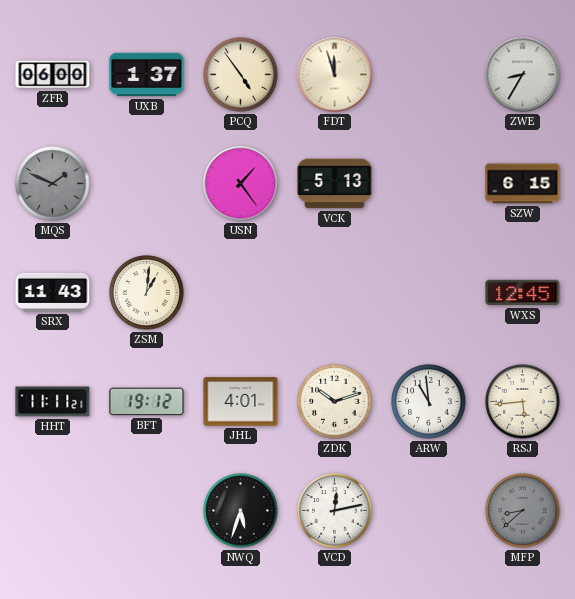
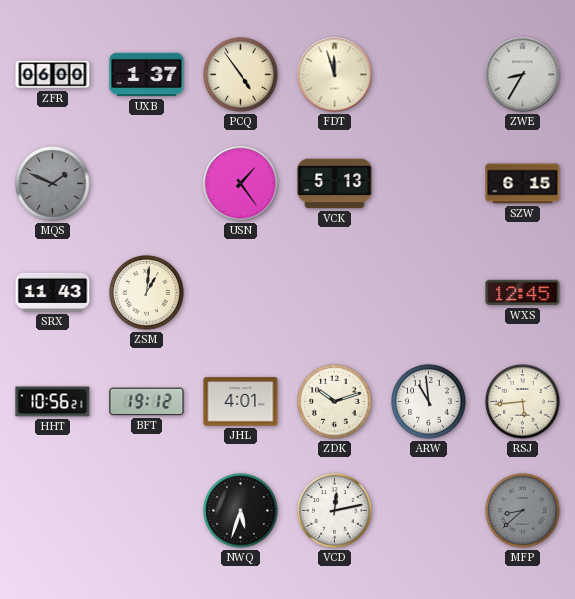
HHT: 11:11 -> 10:56 (53, 402)
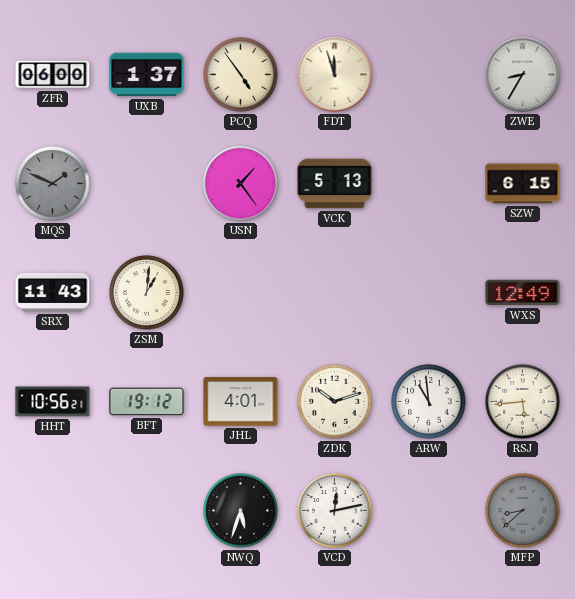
WXS: 12:45 -> 12:49 (523, 293)
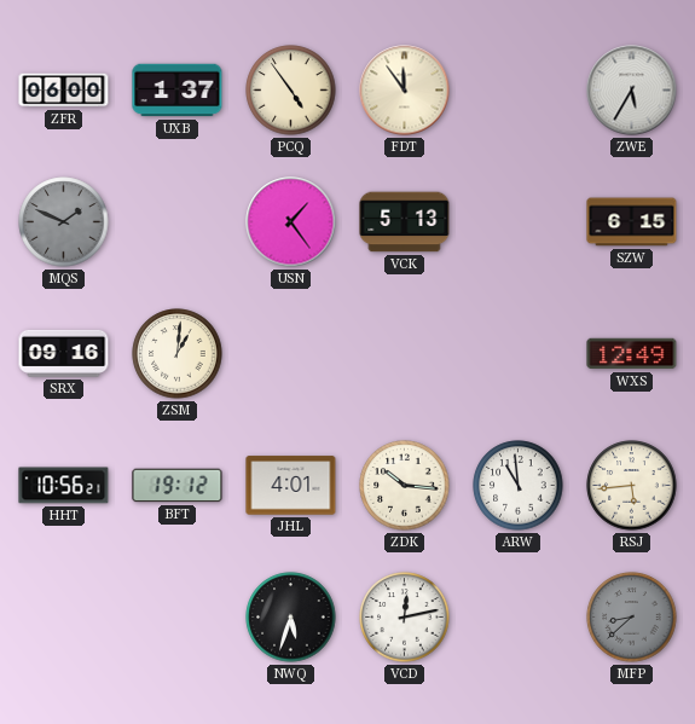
FDT: 11:57 -> 11:54 (405, 91)
ZWE: 8:35 -> 5:35 (632, 91)
SRX: 11:43 -> 09:16 (64, 353)
ZDK: 10:12 -> 10:16 (405, 486)
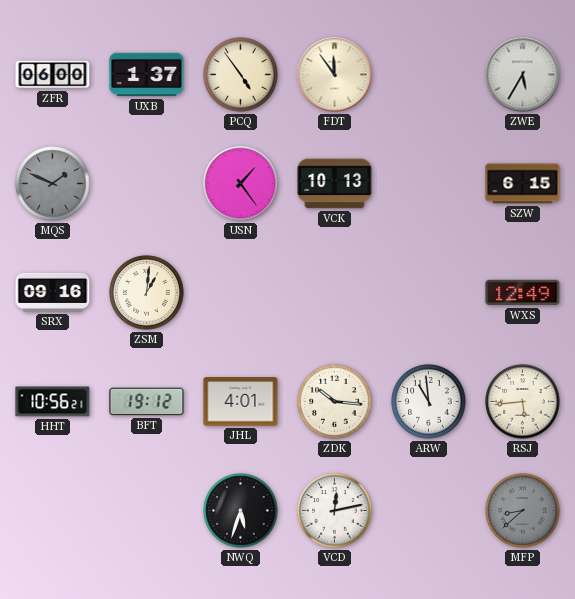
VCK: 5:13 -> 10:13 (335, 184)
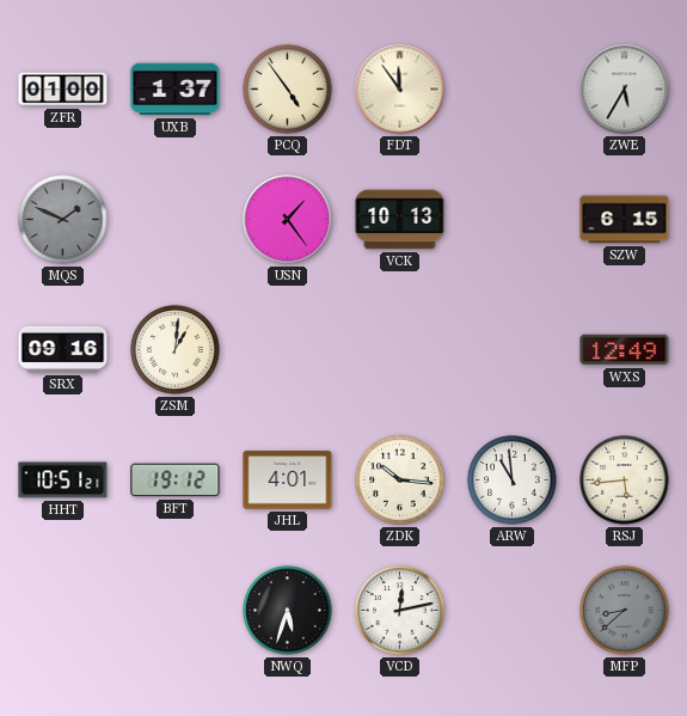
ZFR: 06:00 -> 01:00 (63, 90)
HHT: 10:56 -> 10:51 (63, 481)
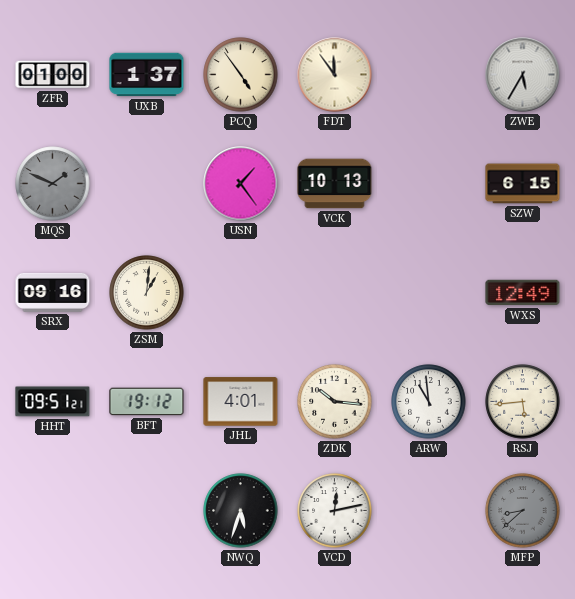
HHT: 10:51 -> 09:51 (53, 402)
